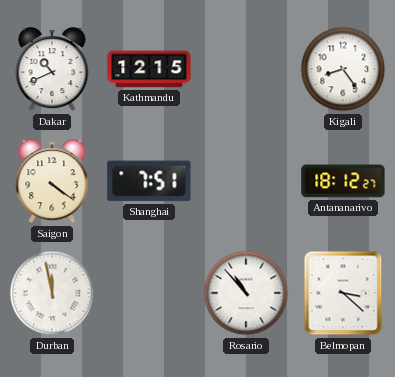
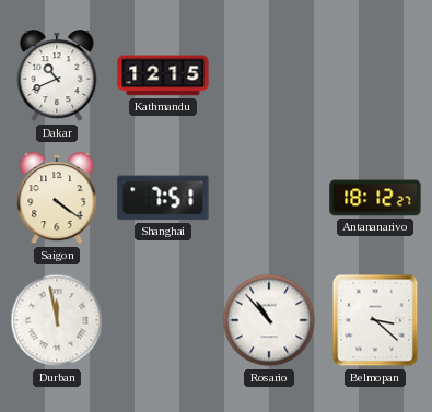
Kigali: 8:24 -> none (343, 69)
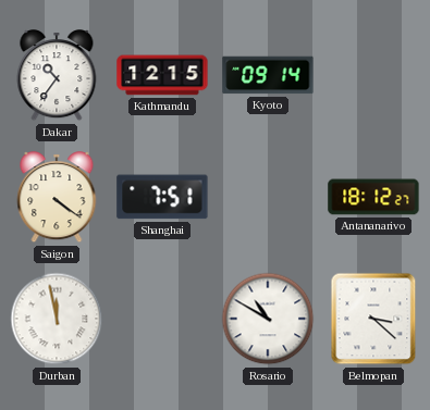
Dakar: 10:41 -> 10:36 (57, 76)
Kyoto: none -> 09:14 (268, 75)
Rosario: 10:53 -> 10:50 (268, 319)
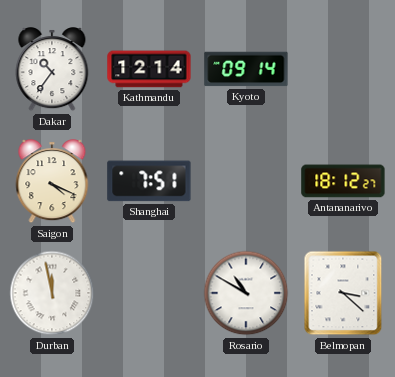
Kathmandu: 12:15 -> 12:14 (149, 69)
Saigon: 4:21 -> 4:19 (52, 182)
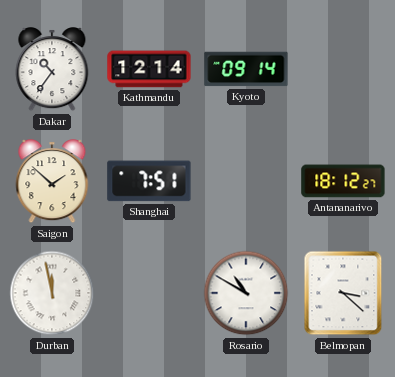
Saigon: 4:19 -> 1:52 (52, 182)
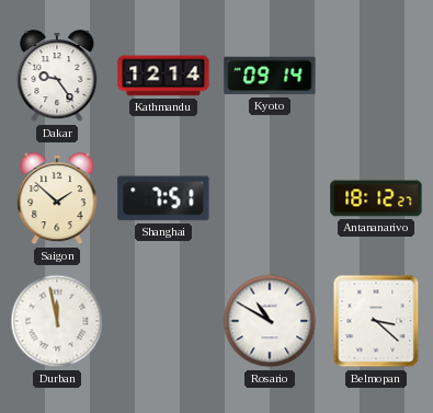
Dakar: 10:36 -> 9:24 (57, 77)
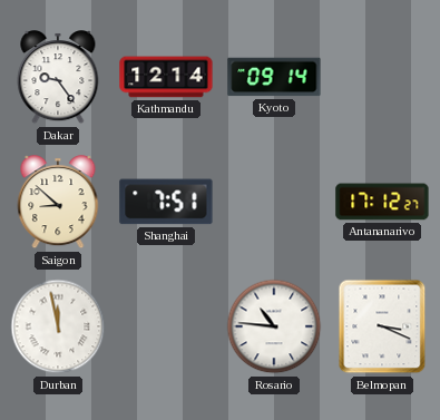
Saigon: 1:52 -> 8:52 (58, 203)
Antananarivo: 18:12 -> 17:12 (382, 202)
Rosario: 10:50 -> 10:46 (274, 326)
Belmopan: 3:22 -> 3:19 (382, 326)
